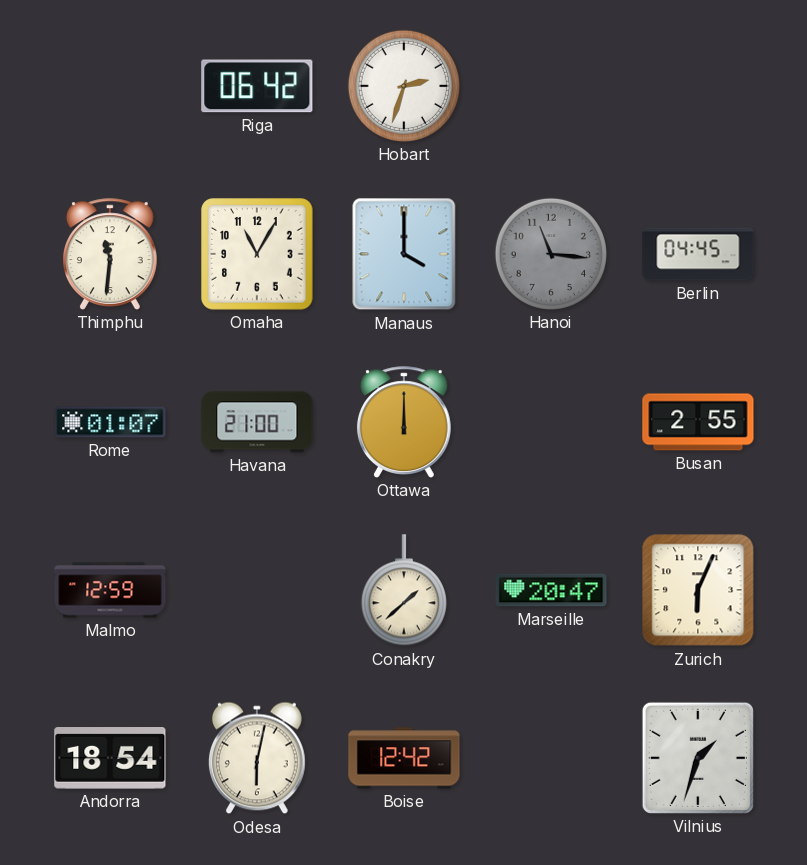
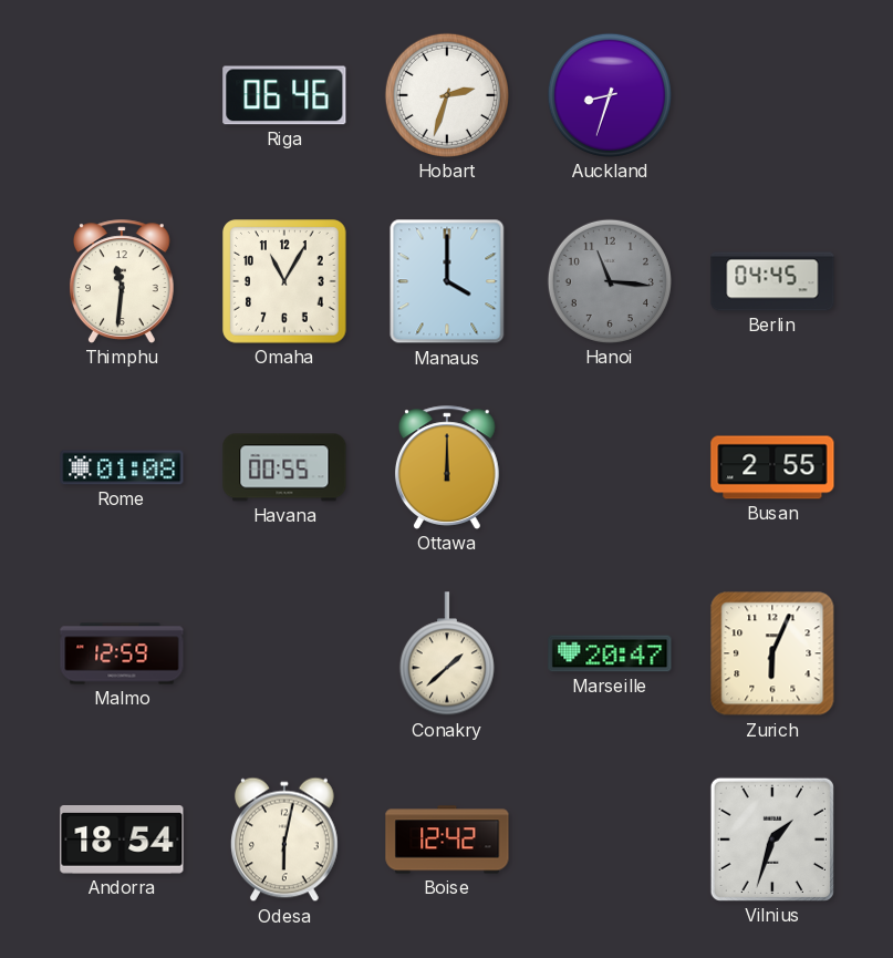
Riga: 06:42 -> 06:46 (284, 95)
Auckland: none -> 8:33 (610, 95)
Rome: 01:07 -> 01:08 (122, 467)
Havana: 21:00 -> 00:55 (284, 467)
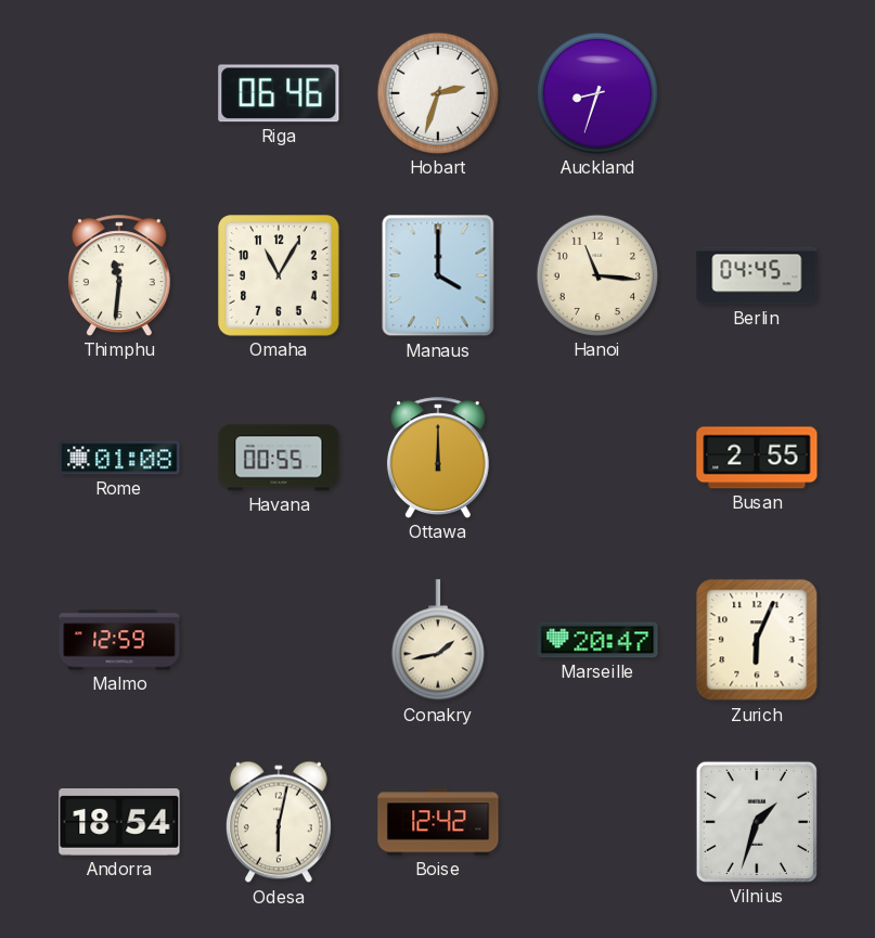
Hanoi dial: grey -> cream (597, 275)
Conakry: 1:38 -> 1:43 (438, 641)
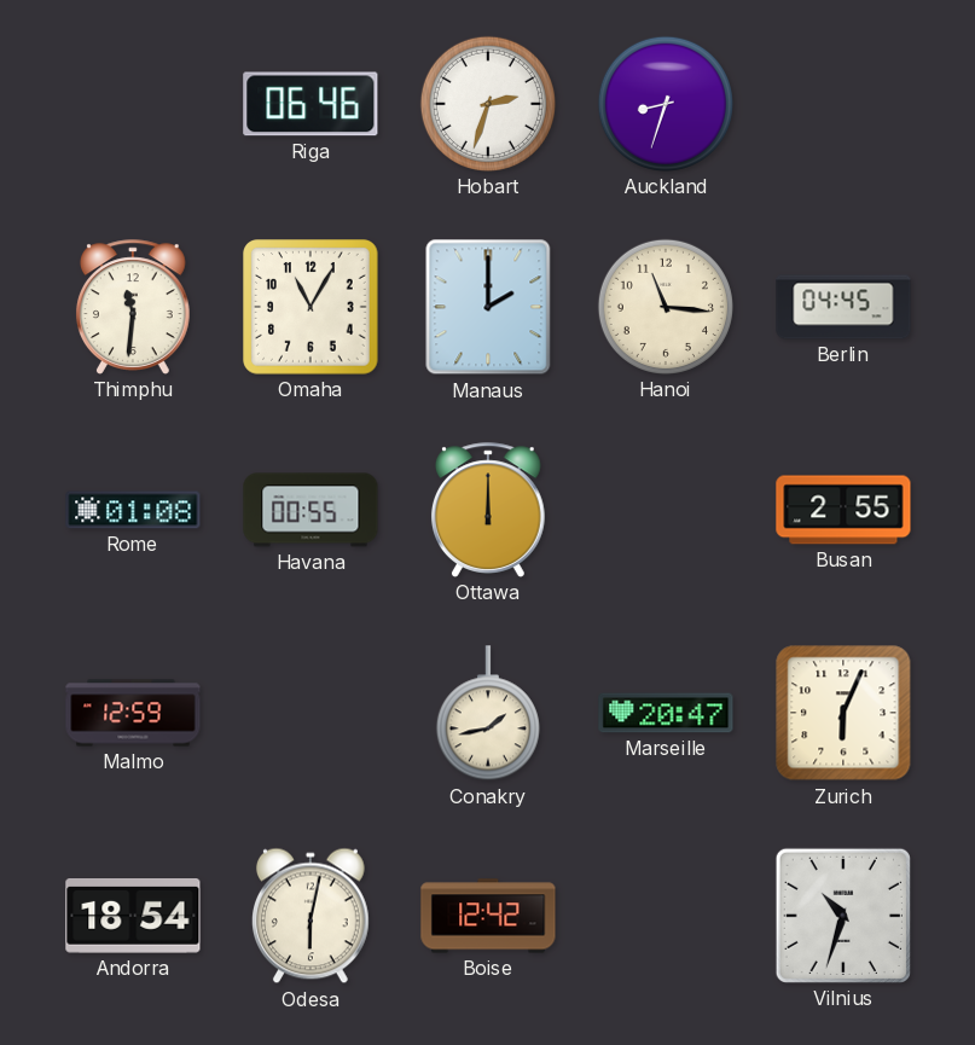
Manaus: 4:00 -> 2:00 (488, 307)
Vilnius: 1:33 -> 10:33 (843, 916)
